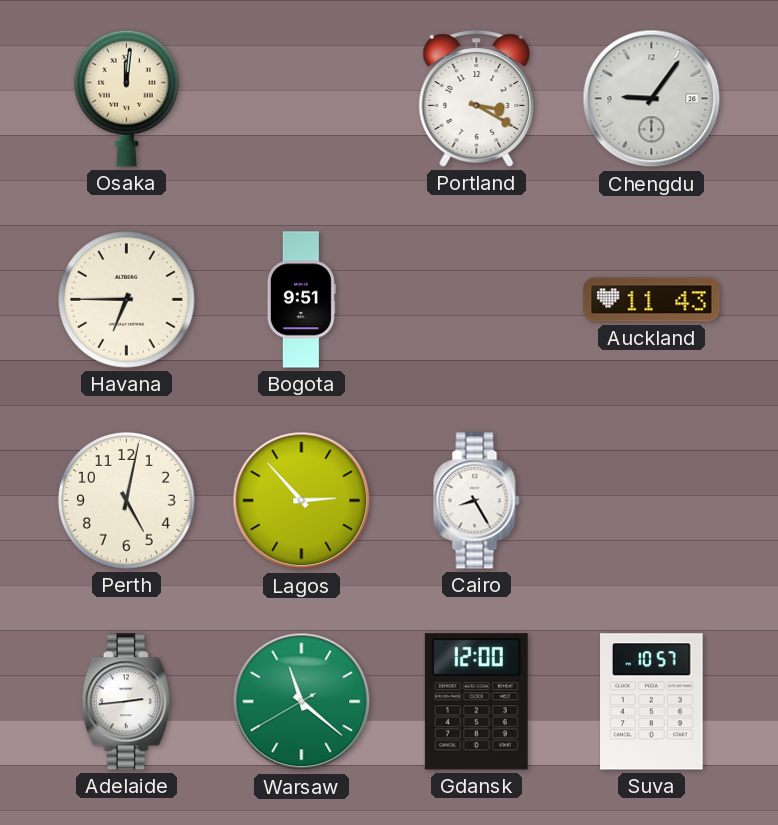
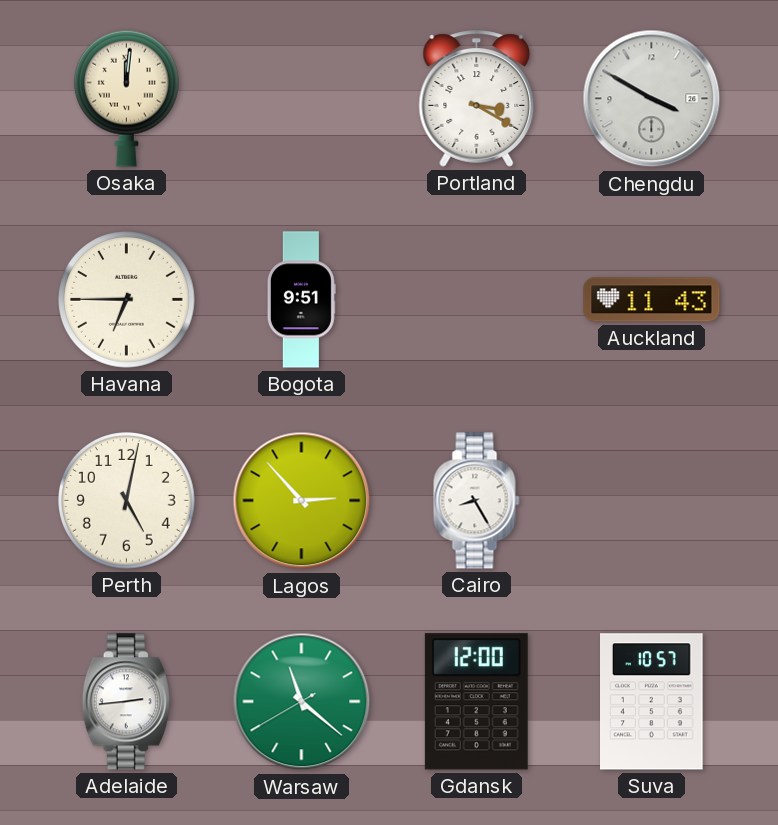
Chengdu: 9:06 -> 3:50 (652, 99)
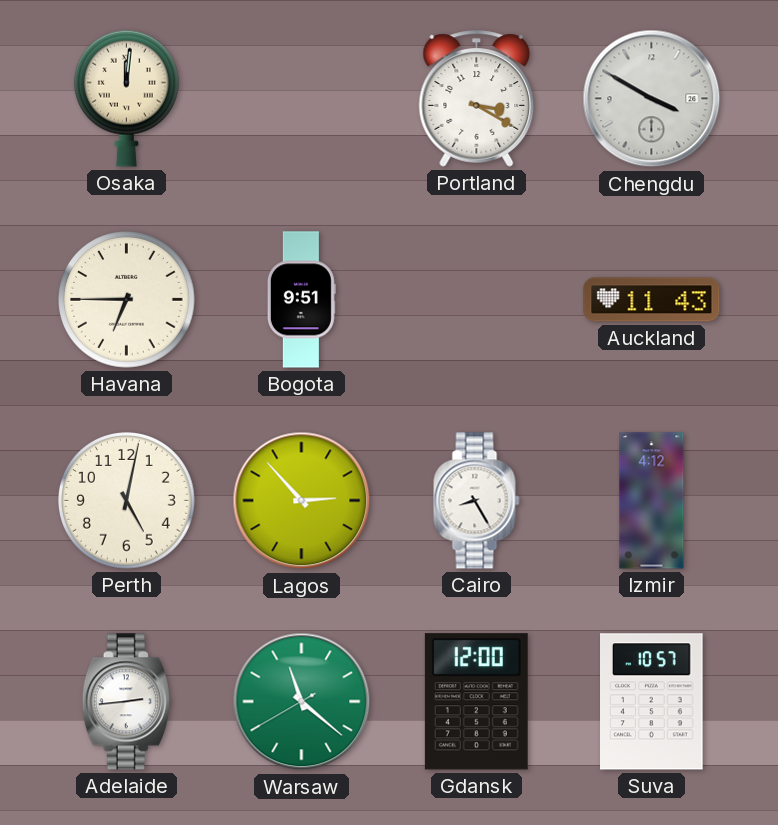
Izmir: none -> 4:12 (652, 501)
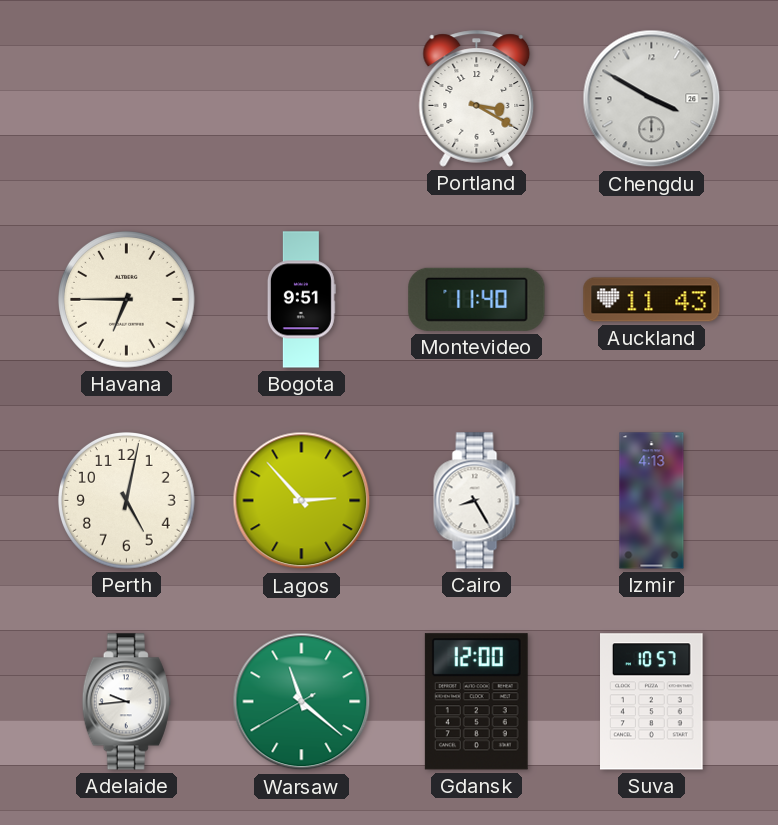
Osaka: 12:01 -> none (126, 98)
Montevideo: none -> 11:40 (477, 299)
Izmir: 4:12 -> 4:13 (652, 501)
Adelaide: 2:44 -> 9:44 (126, 702)
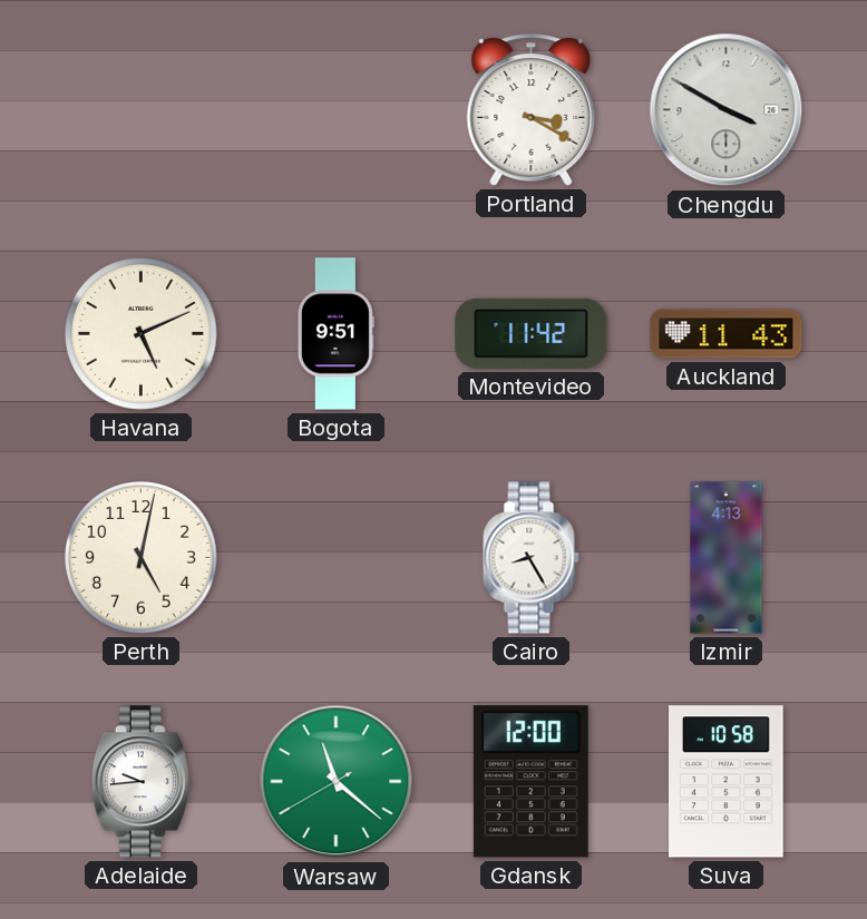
Havana: 6:45 -> 5:11 (142, 334)
Montevideo: 11:40 -> 11:42 (532, 333)
Lagos: 2:53 -> none (302, 501)
Suva: 10:57 -> 10:58 (727, 782)
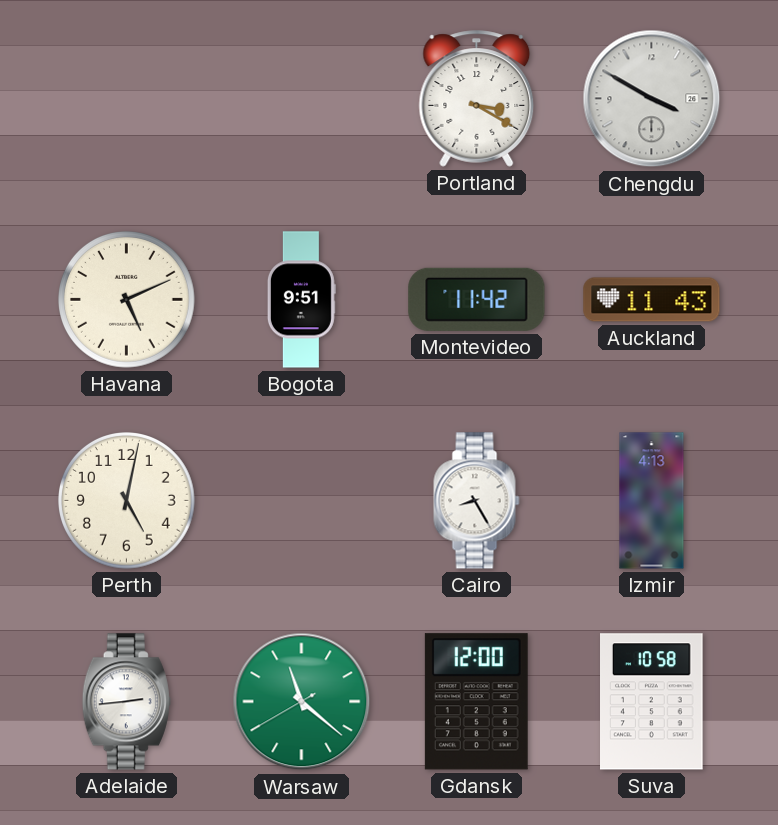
Adelaide: 9:44 -> 2:44 (126, 702)
